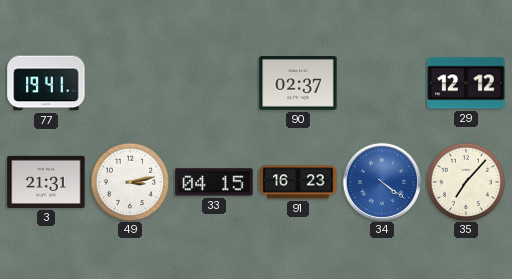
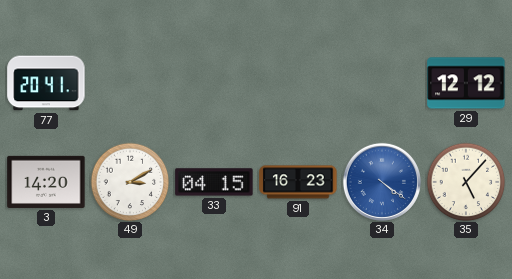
77: 19:41 -> 20:41 (46, 83)
90: 02:37 -> none (298, 84)
3: 21:31 -> 14:20 (46, 182)
49: 3:13 -> 3:10 (130, 182)
35: 7:07 -> 5:07 (466, 182)
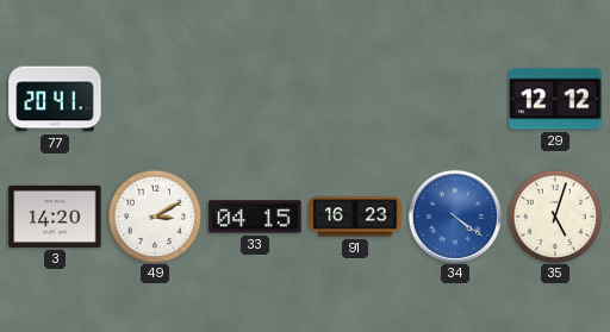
35: 5:07 -> 5:03 (555, 217)
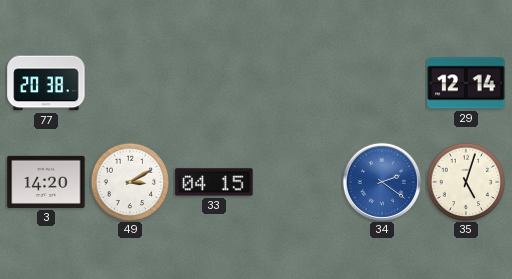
77: 20:41 -> 20:38 (46, 83)
29: 12:12 -> 12:14 (466, 83)
91: 16:23 -> none (355, 217)
34: 4:21 -> 2:21 (382, 182)
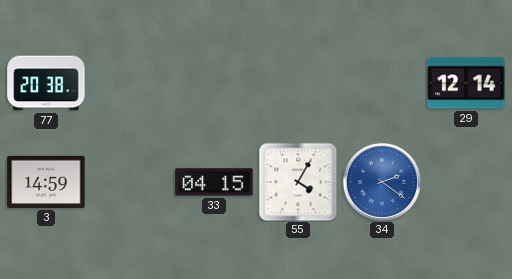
3: 14:20 -> 14:59 (46, 182)
49: 3:10 -> none (130, 182)
55: none -> 4:05 (298, 182)
35: 5:03 -> none (466, 182)
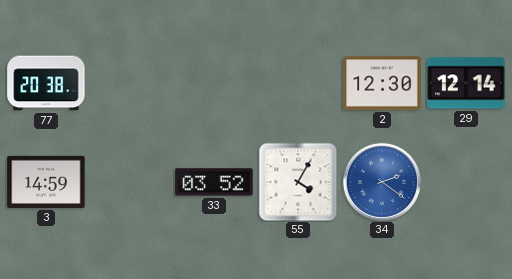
2: none -> 12:30 (382, 83)
33: 04:15 -> 03:52 (214, 182)
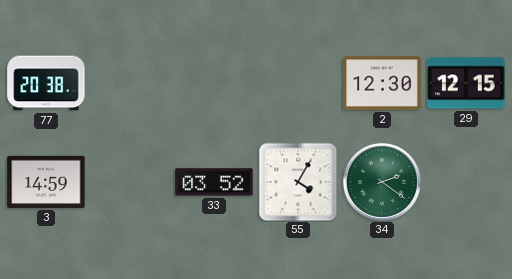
29: 12:14 -> 12:15 (466, 83)
34 dial: blue -> green (382, 182)
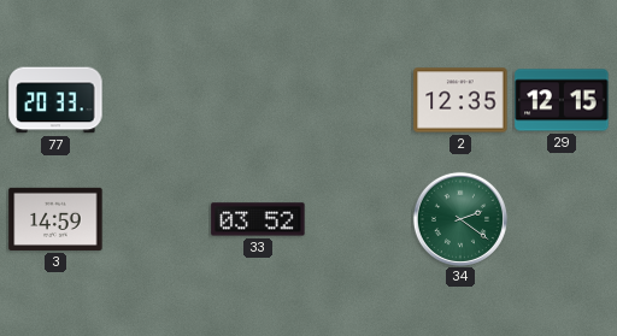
77: 20:38 -> 20:33 (55, 100)
2: 12:30 -> 12:35 (460, 100)
55: 4:05 -> none (298, 182)
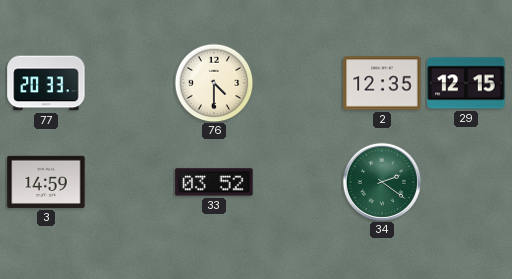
76: none -> 4:30 (214, 83)
